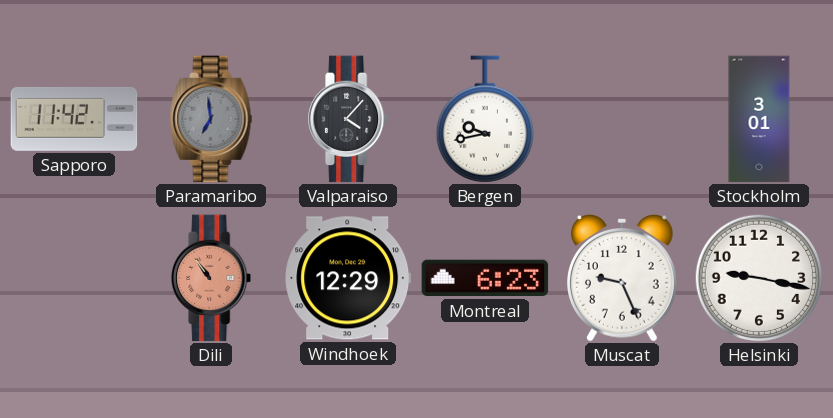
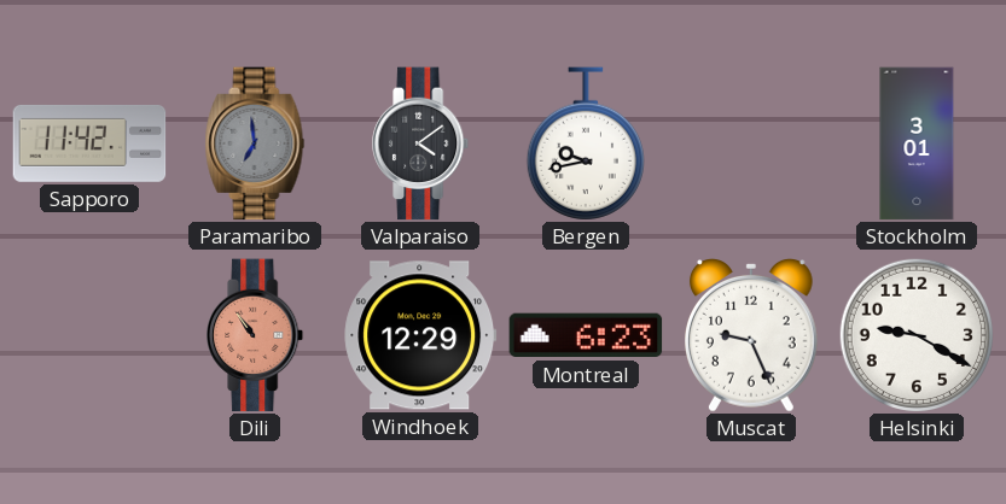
Valparaiso: 4:07 -> 4:09 (421, 143)
Helsinki: 9:17 -> 9:20 (915, 334)
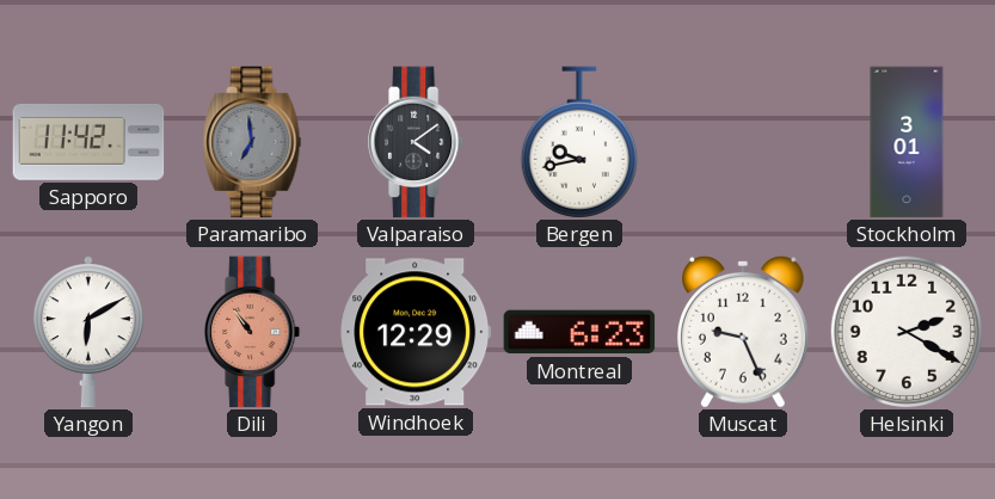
Yangon: none -> 6:10 (88, 332)
Helsinki: 9:20 -> 2:20 (905, 331)
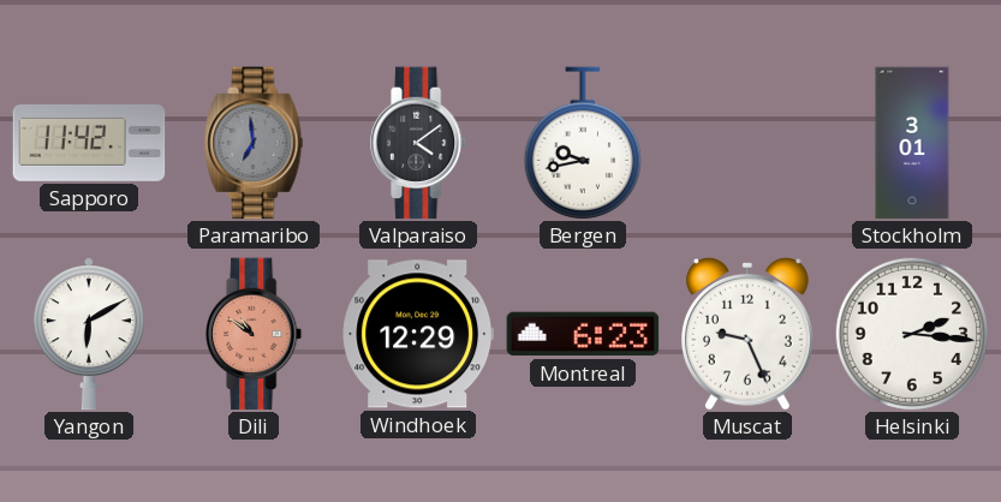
Dili: 10:54 -> 10:51 (255, 334)
Helsinki: 2:20 -> 2:16 (911, 333)
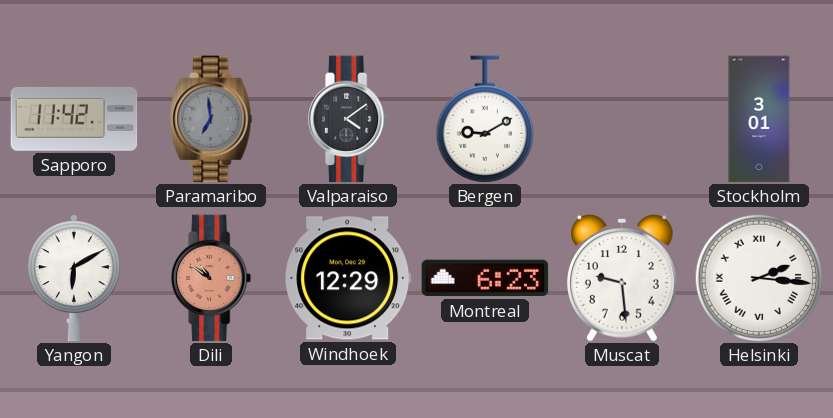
Bergen: 9:43 -> 9:10 (485, 119)
Muscat: 9:26 -> 9:29 (623, 279)
Helsinki numerals: Arabic -> Roman (758, 277)
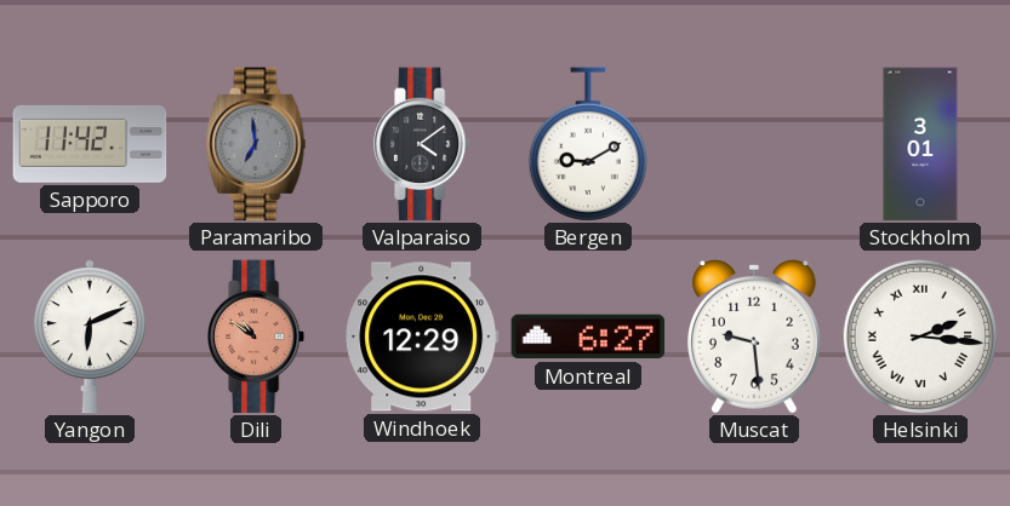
Yangon: 6:10 -> 6:11 (90, 337)
Montreal: 6:23 -> 6:27 (588, 337)
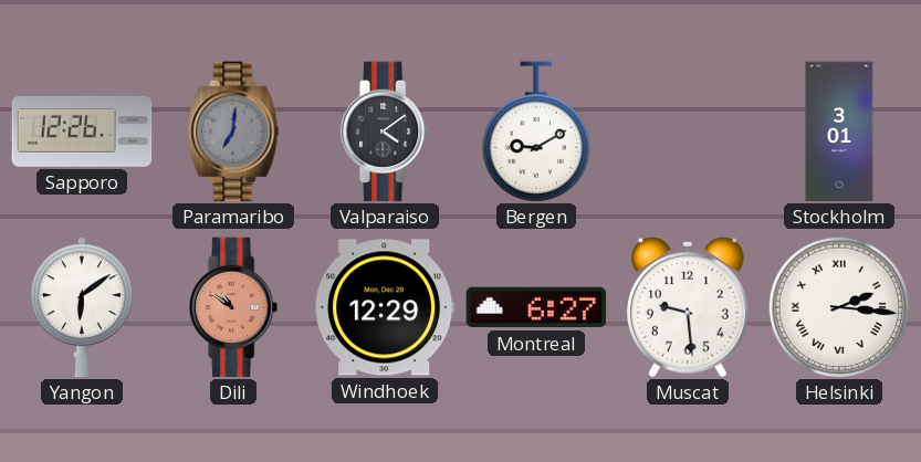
Sapporo: 11:42 -> 12:26 (82, 132)
Paramaribo: 6:59 -> 7:01 (233, 132)
Yangon: 6:11 -> 6:09 (82, 307)
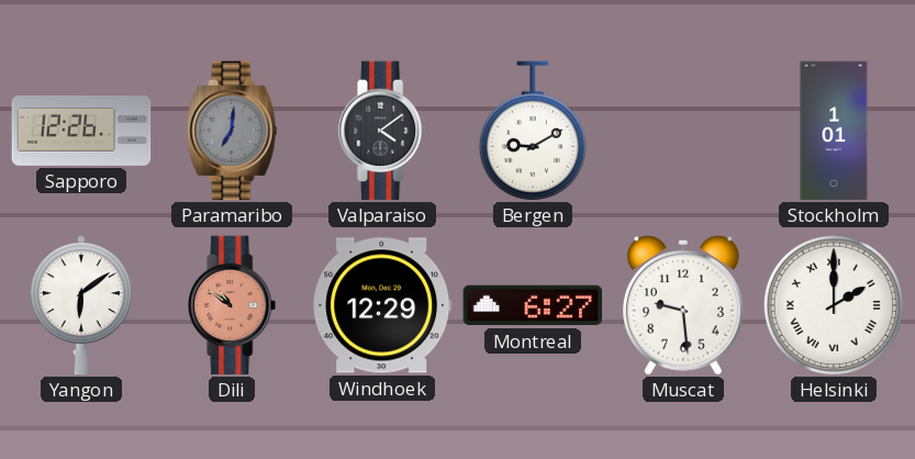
Stockholm: 3:01 -> 1:01 (834, 131)
Helsinki: 2:16 -> 2:00 (833, 304)
